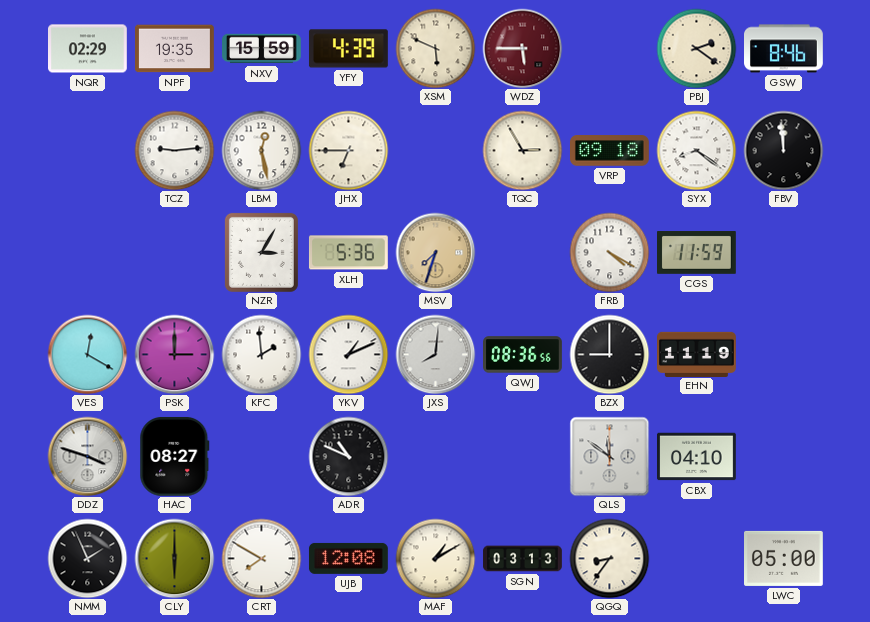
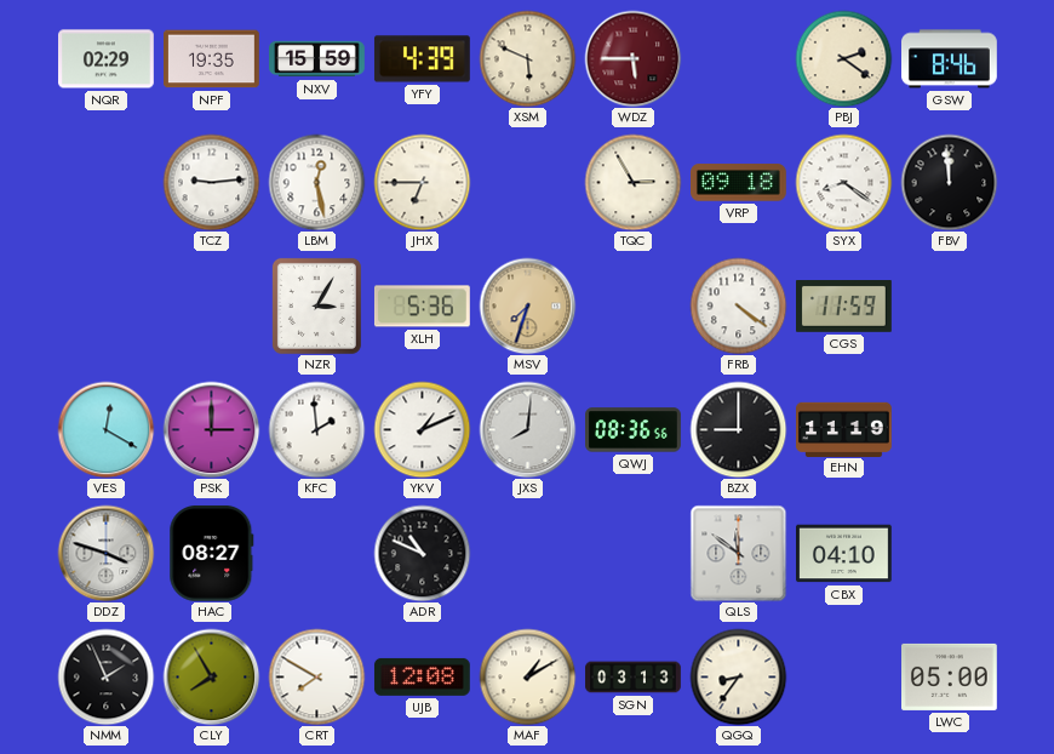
FRB: 4:20 -> 4:21 (738, 305)
CLY: 6:00 -> 7:55 (211, 676)
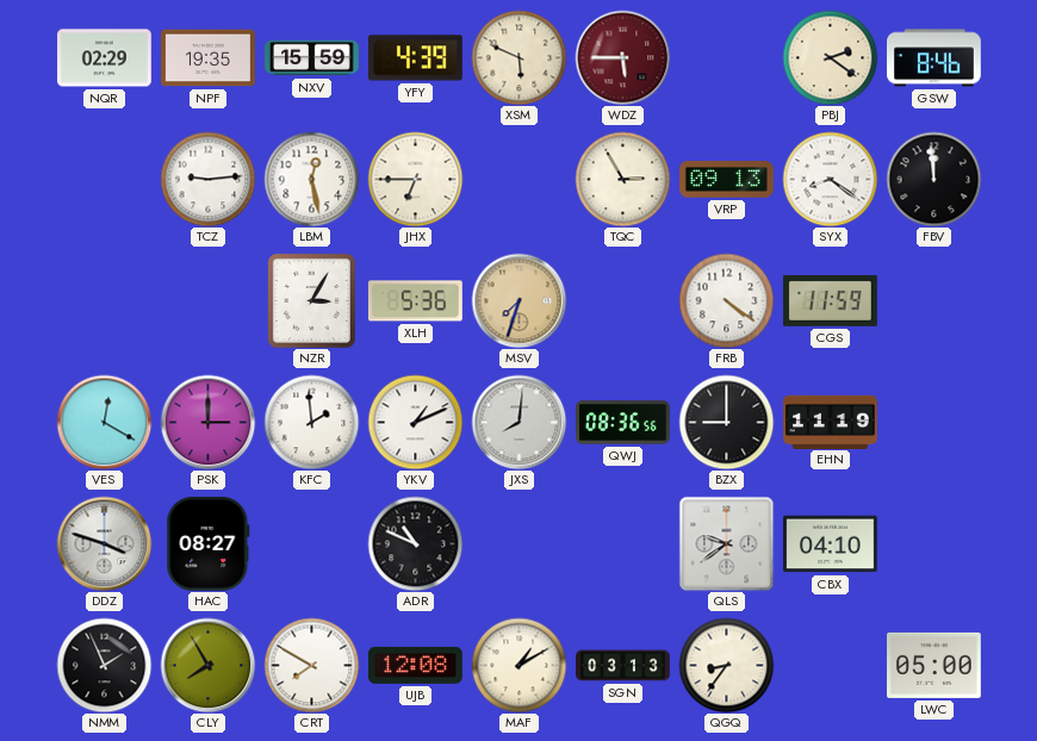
VRP: 09:18 -> 09:13 (727, 180)
QLS: 11:51 -> 9:39 (726, 543)
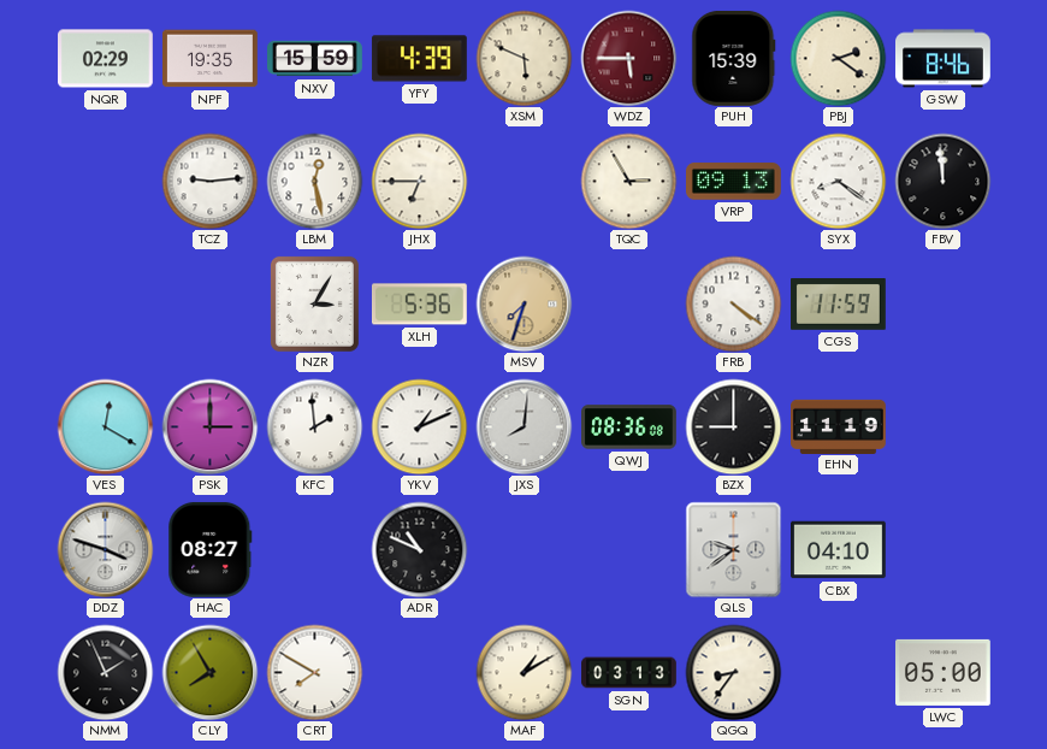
PUH: none -> 15:39 (734, 58)
QWJ: 08:36:56 -> 08:36:08 (629, 427)
UJB: 12:08 -> none (415, 665)
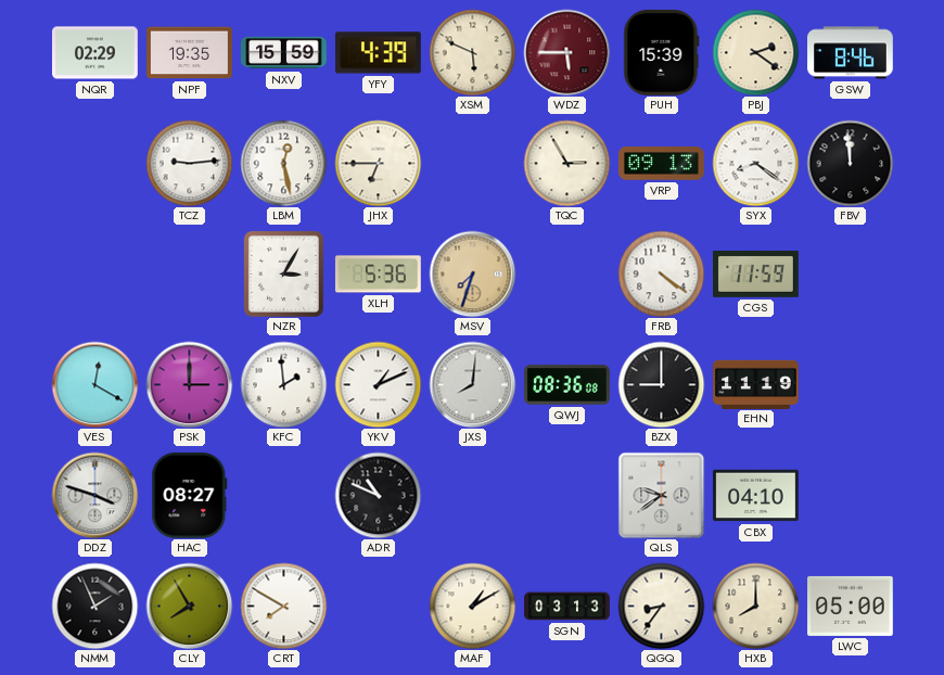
HXB: none -> 8:00 (755, 606)
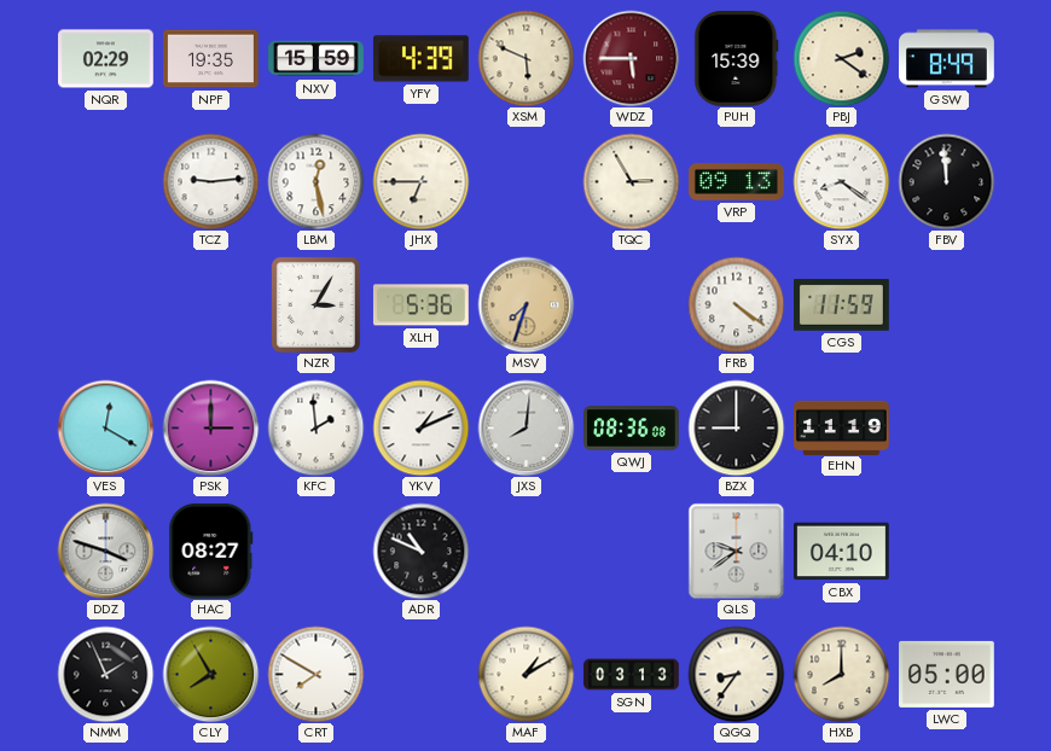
GSW: 8:46 -> 8:49 (947, 59)
